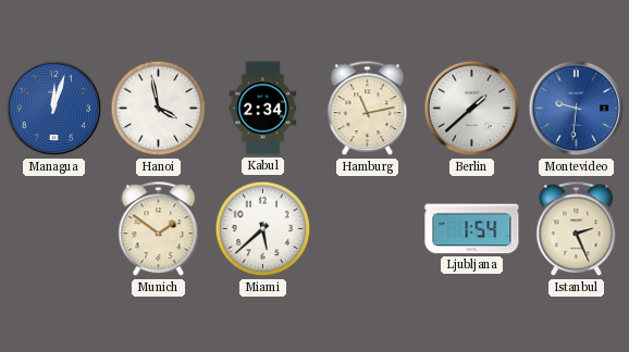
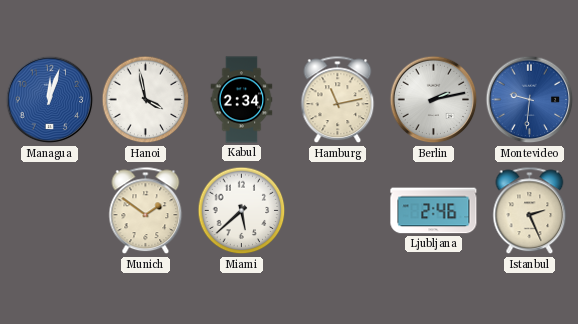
Berlin: 1:38 -> 2:13 (434, 100)
Ljubljana: 1:54 -> 2:46 (434, 211)
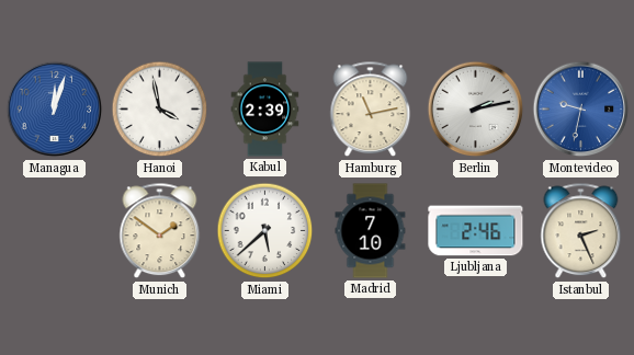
Kabul: 2:34 -> 2:39 (265, 110)
Montevideo: 9:31 -> 9:32 (581, 110)
Madrid: none -> 7:10 (371, 231)
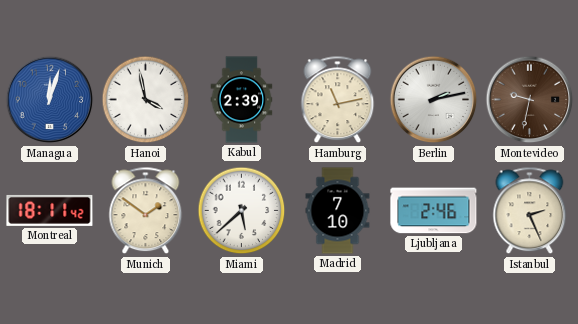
Montevideo dial: blue -> brown (530, 100)
Montreal: none -> 18:11 (50, 210)
